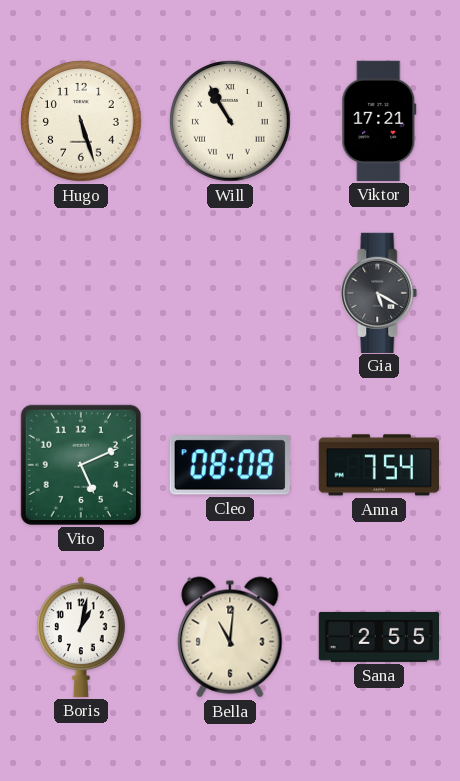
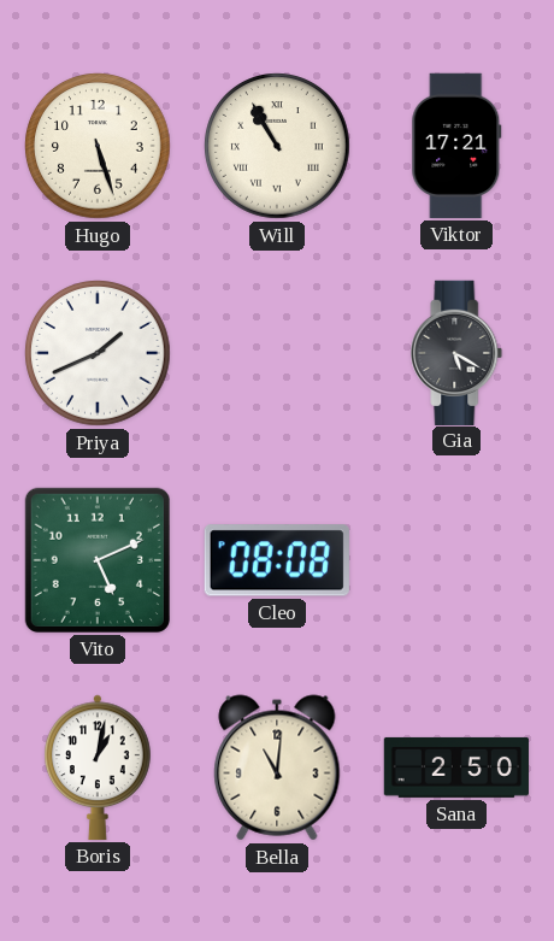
Priya: none -> 1:41 (98, 353)
Anna: 7:54 -> none (379, 465)
Sana: 2:55 -> 2:50 (455, 767)
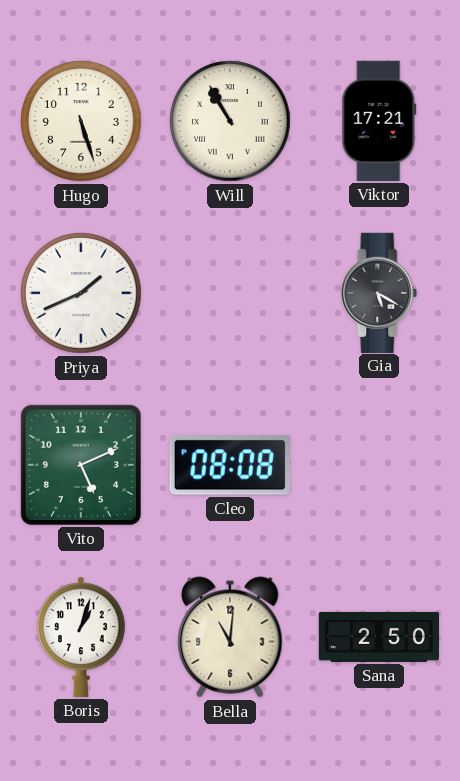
Boris: 1:02 -> 1:03 (81, 637)
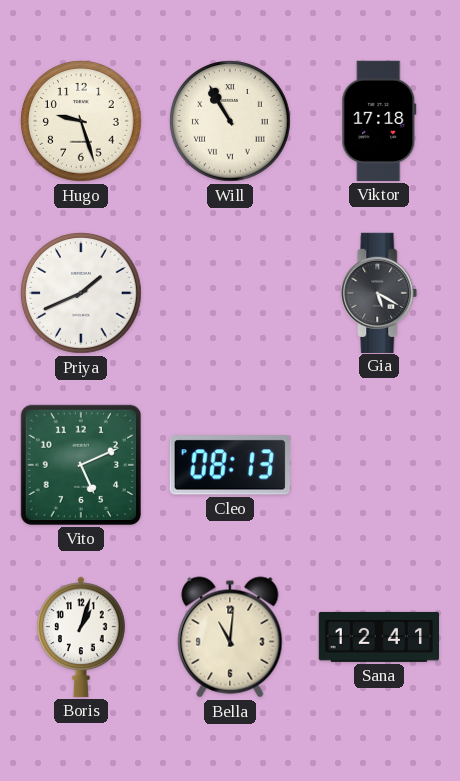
Hugo: 5:27 -> 9:27 (81, 121)
Viktor: 17:21 -> 17:18 (379, 121)
Cleo: 08:08 -> 08:13 (230, 465)
Sana: 2:50 -> 12:41 (378, 637)
